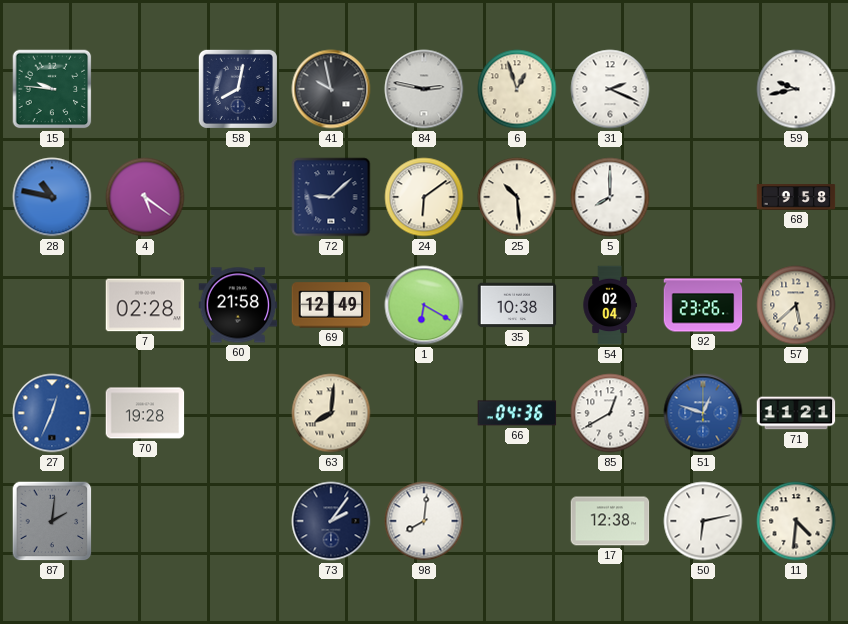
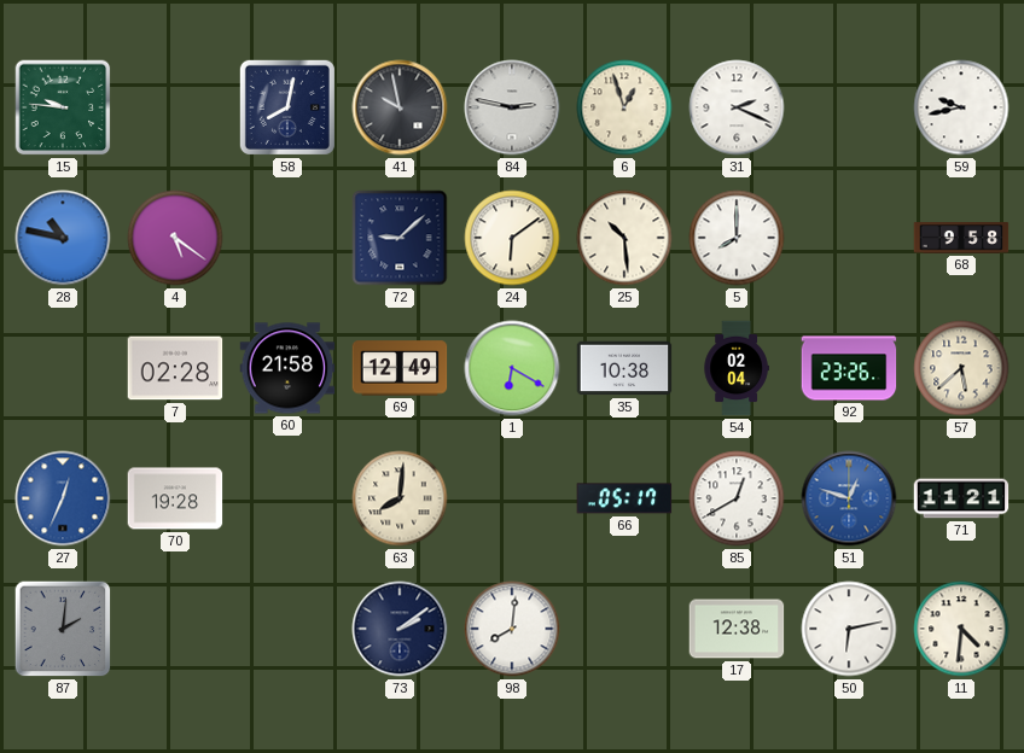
66: 04:36 -> 05:17 (624, 498)
73: 2:06 -> 2:09 (400, 629)
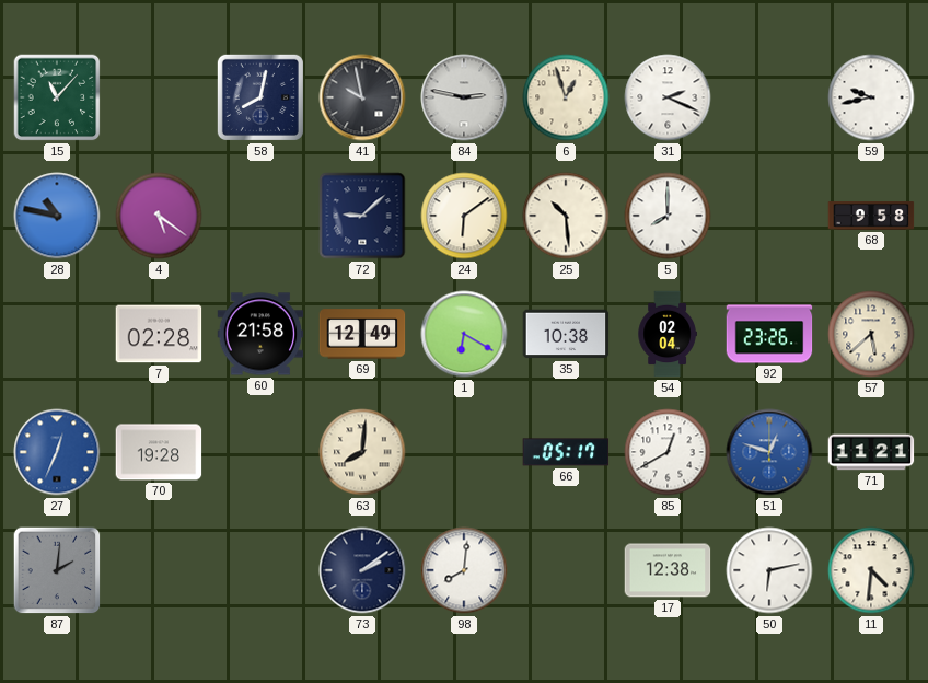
15: 9:46 -> 11:07 (57, 97)
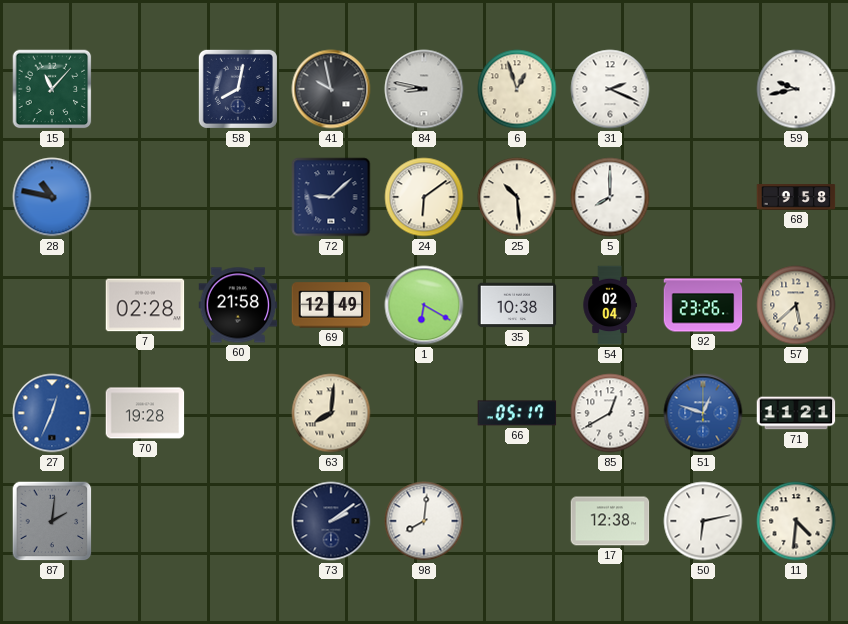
84: 2:47 -> 8:47 (424, 89)
4: 5:21 -> none (159, 216)
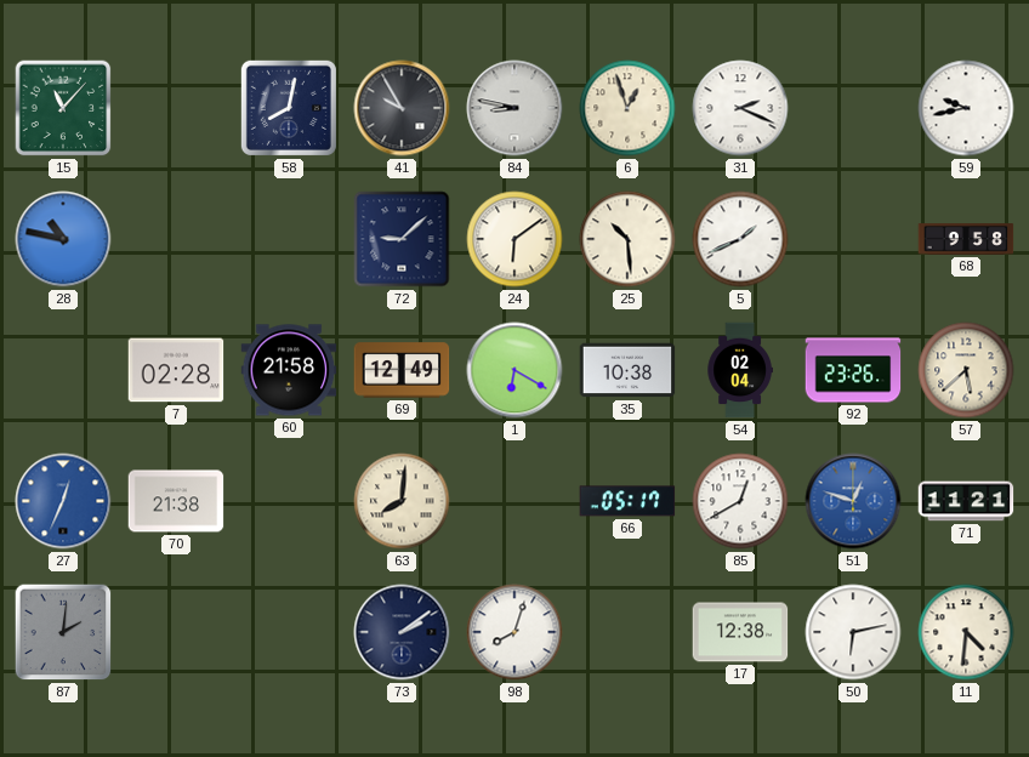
41: 9:58 -> 9:55 (402, 108)
5: 8:00 -> 1:41 (740, 239)
70: 19:28 -> 21:38 (176, 501)
98: 8:01 -> 8:03 (514, 632)
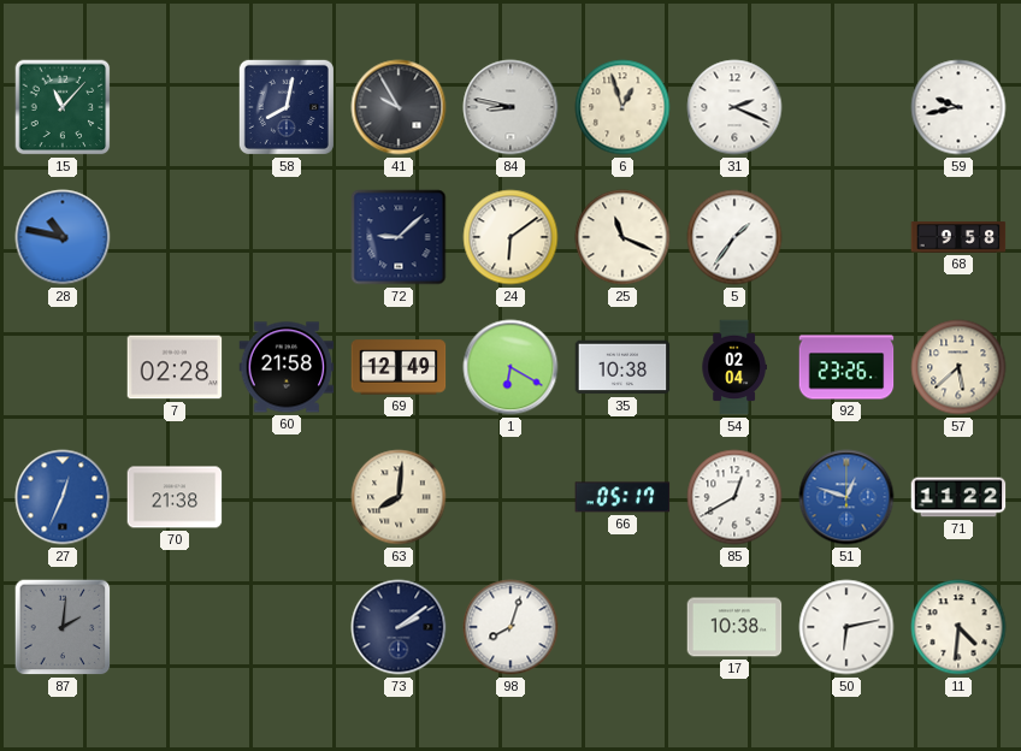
25: 10:29 -> 11:19 (622, 237)
5: 1:41 -> 1:36 (734, 237)
71: 11:21 -> 11:22 (958, 497)
17: 12:38 -> 10:38 (734, 627)
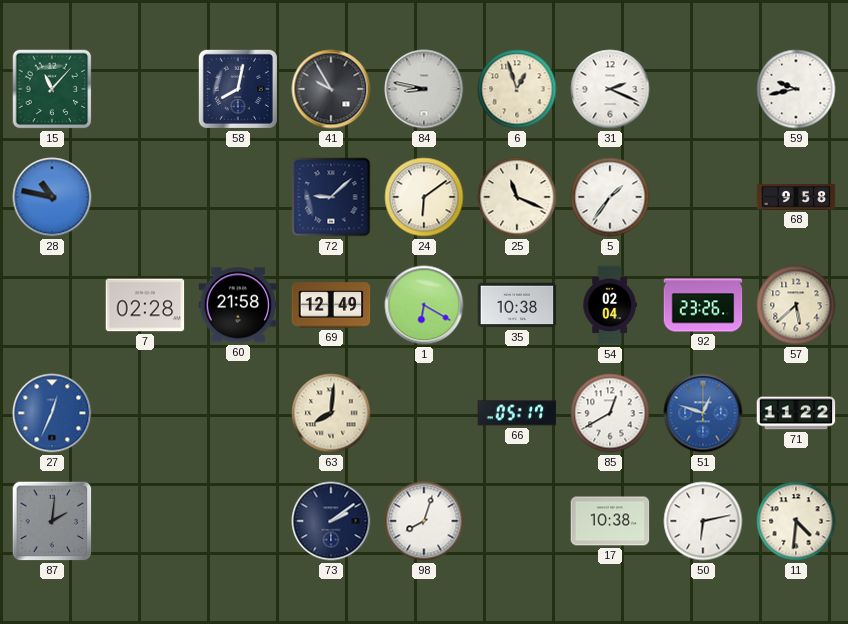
70: 21:38 -> none (175, 497)
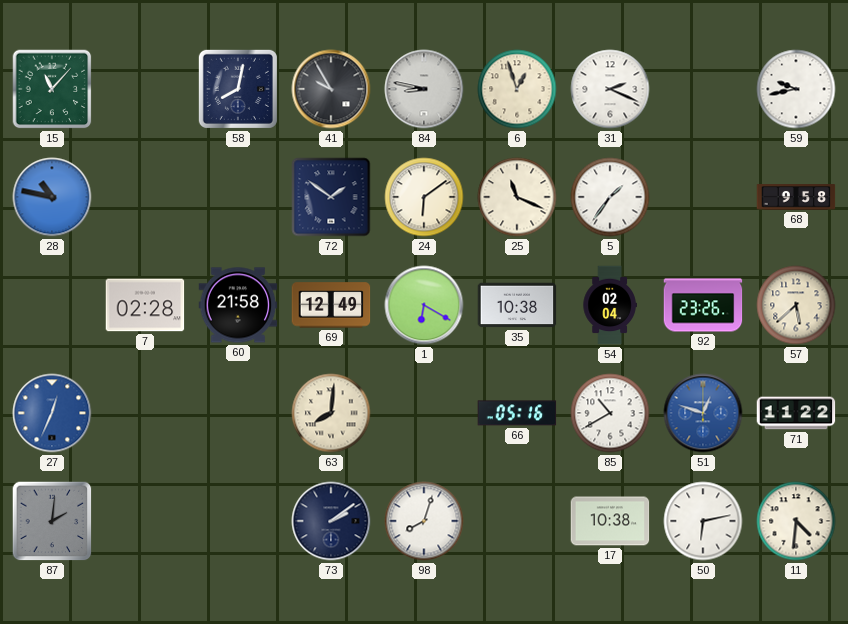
72: 9:08 -> 1:51 (331, 197)
66: 05:17 -> 05:16 (517, 413)
85: 12:40 -> 10:40 (610, 413)
